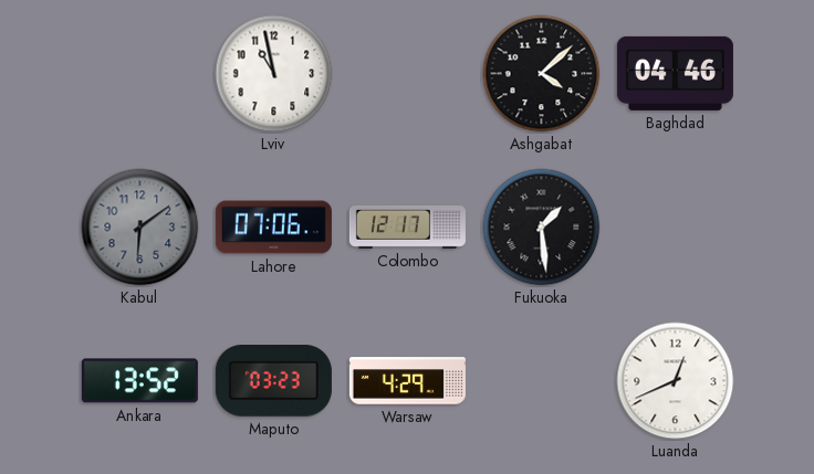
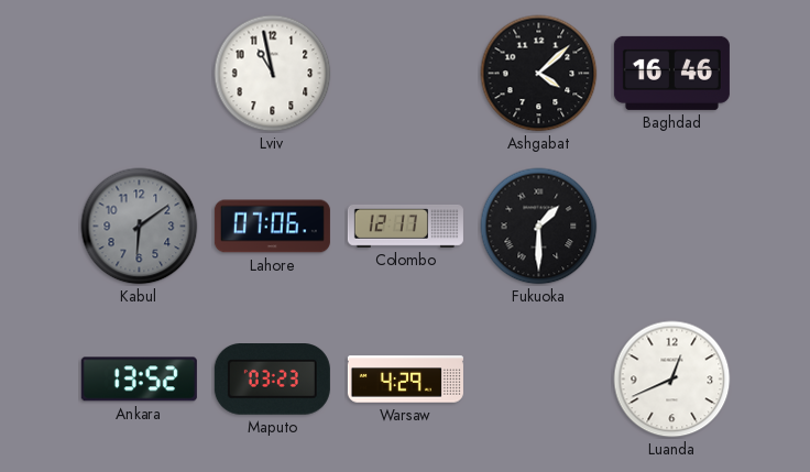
Baghdad: 04:46 -> 16:46 (671, 73)
Fukuoka: 1:29 -> 1:30 (539, 227)
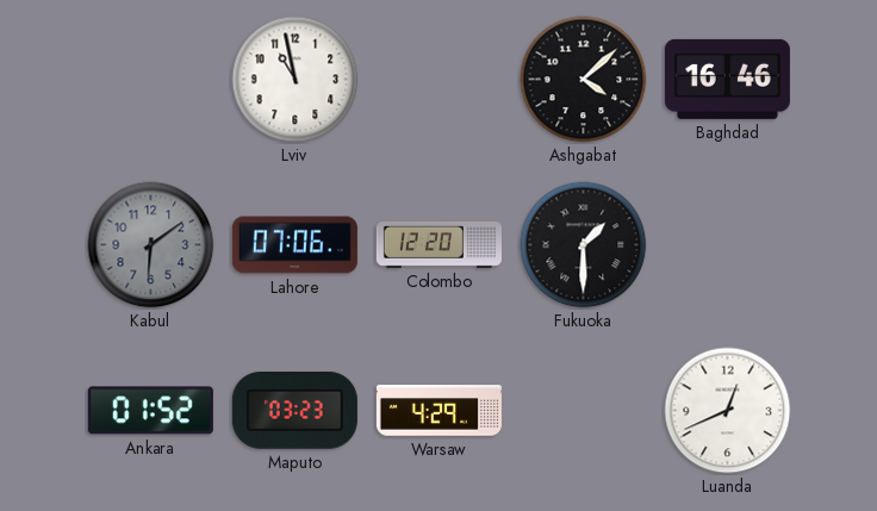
Colombo: 12:17 -> 12:20 (438, 244)
Ankara: 13:52 -> 01:52 (150, 411)
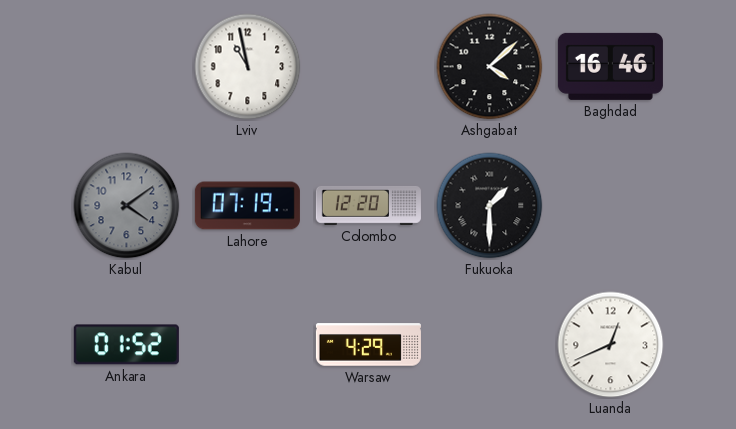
Kabul: 6:09 -> 4:09 (127, 206)
Lahore: 07:06 -> 07:19 (247, 206)
Maputo: 03:23 -> none (294, 411)
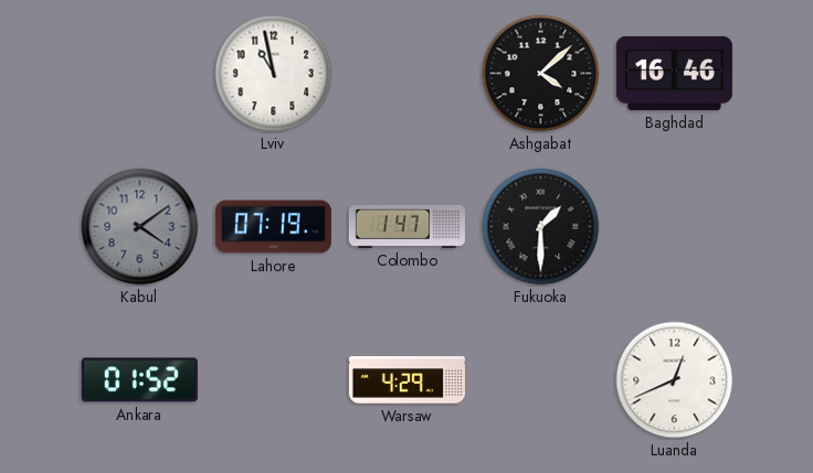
Colombo: 12:20 -> 1:47 (406, 226)
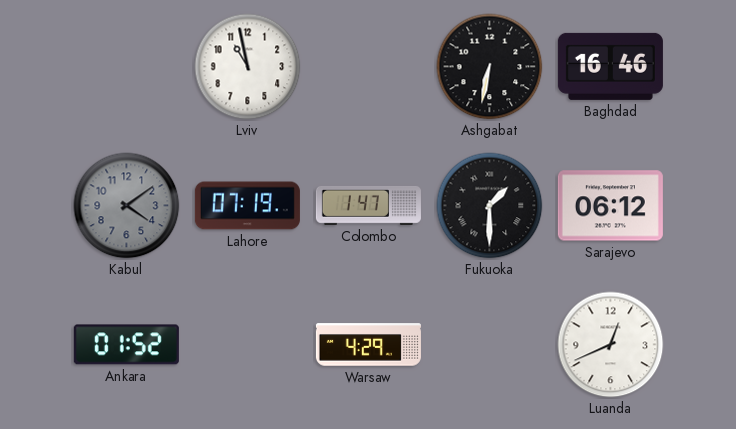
Ashgabat: 4:08 -> 6:32 (490, 67)
Sarajevo: none -> 06:12 (610, 206)
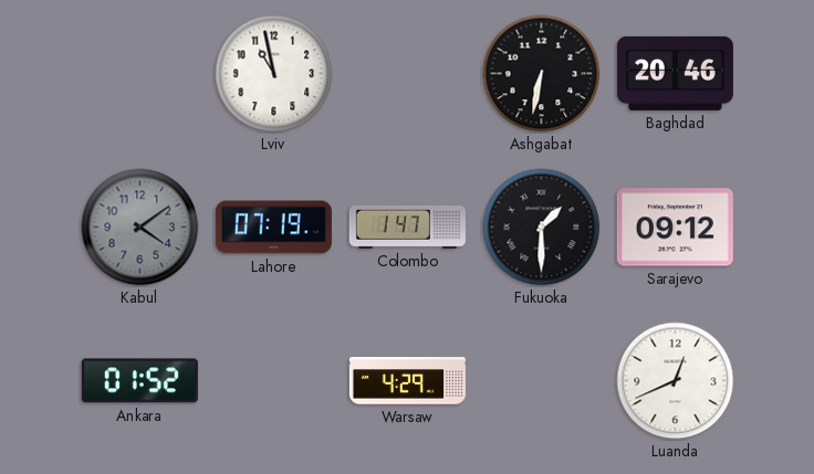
Baghdad: 16:46 -> 20:46 (675, 73)
Sarajevo: 06:12 -> 09:12 (675, 228)
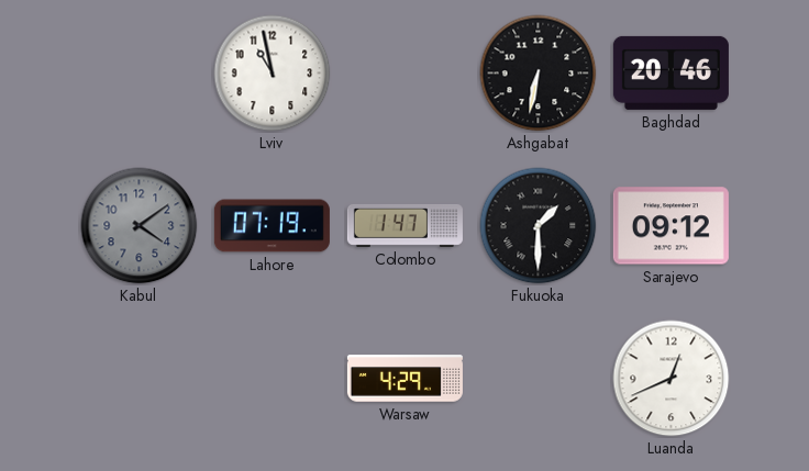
Ankara: 01:52 -> none (139, 381)
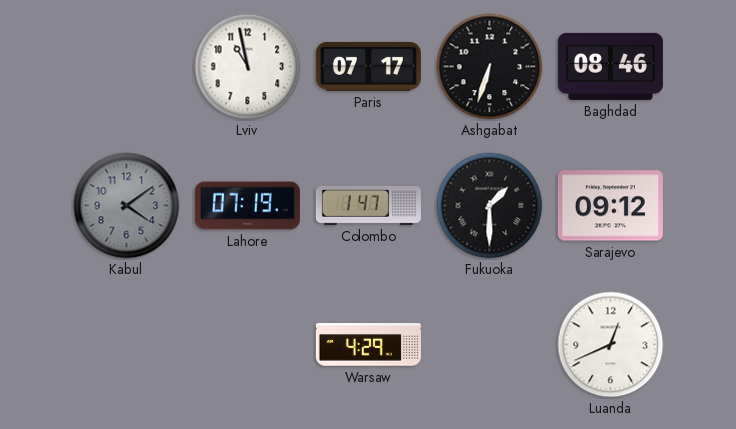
Paris: none -> 07:17 (368, 66)
Ashgabat: 6:32 -> 6:33 (490, 67)
Baghdad: 20:46 -> 08:46 (610, 66)
